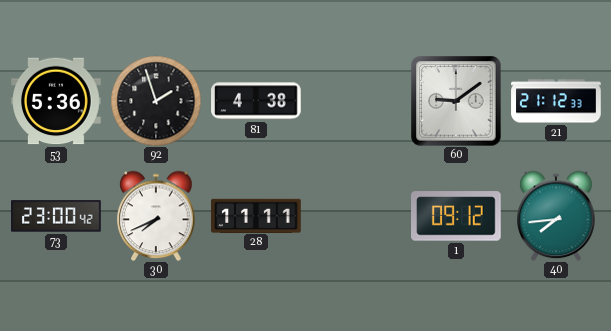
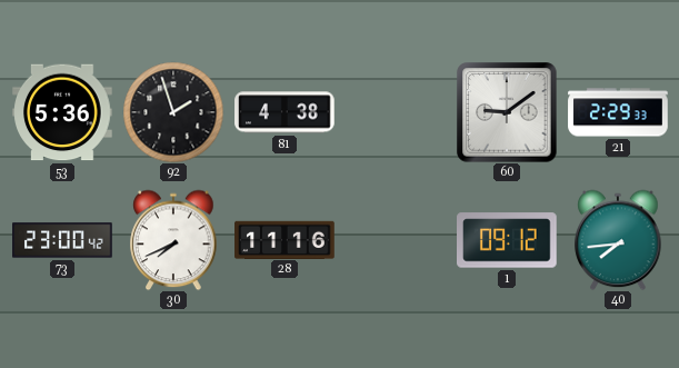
21: 21:12 -> 2:29 (618, 112)
28: 11:11 -> 11:16 (284, 239)
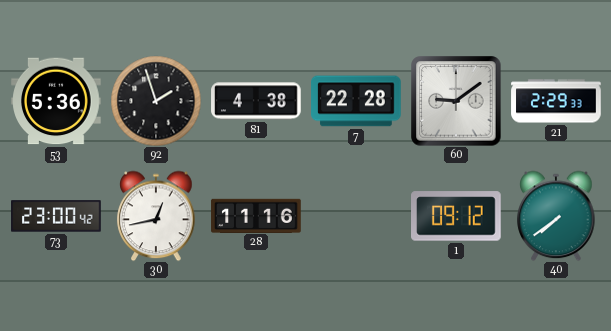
7: none -> 22:28 (356, 101)
30: 7:41 -> 12:43 (156, 216)
40: 7:44 -> 7:39 (556, 216)
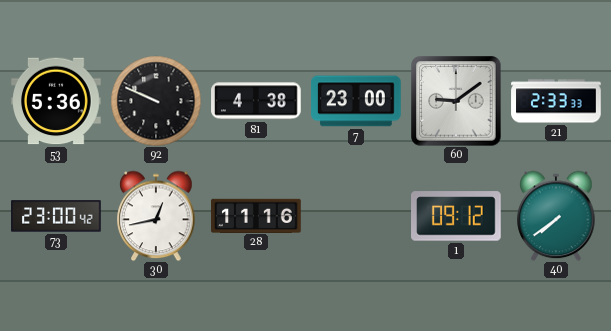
92: 1:57 -> 9:49 (156, 101)
7: 22:28 -> 23:00 (356, 101)
21: 2:29 -> 2:33 (556, 101)
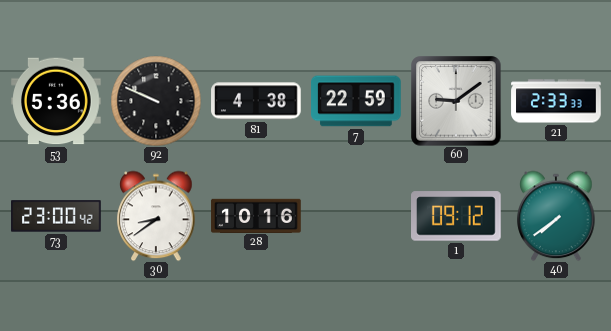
7: 23:00 -> 22:59 (356, 101)
30: 12:43 -> 8:39 (156, 216)
28: 11:16 -> 10:16 (256, 215)
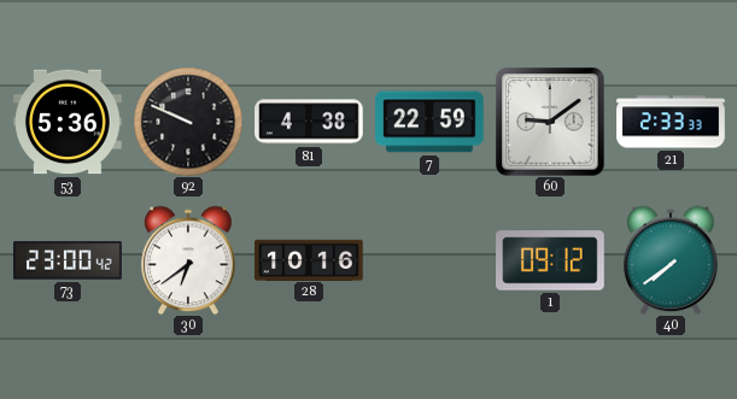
30: 8:39 -> 6:39 (188, 260)
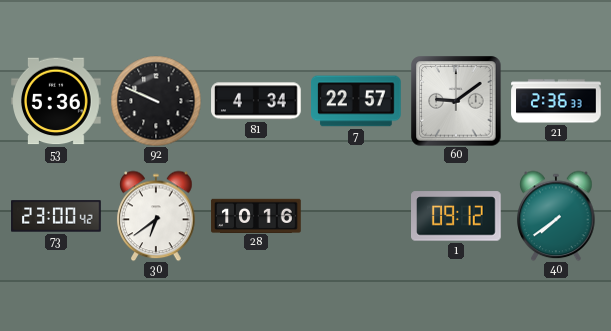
81: 4:38 -> 4:34 (256, 101)
7: 22:59 -> 22:57 (356, 101)
21: 2:33 -> 2:36 (556, 101)
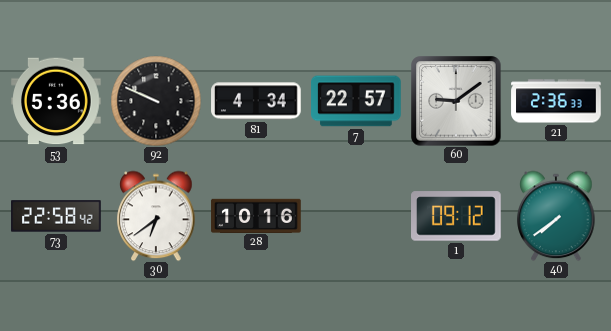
73: 23:00 -> 22:58 (56, 216)
